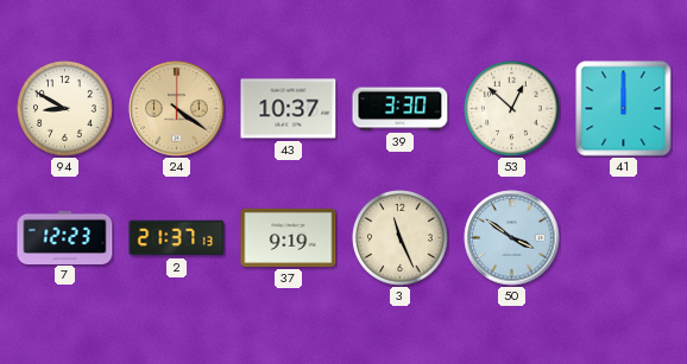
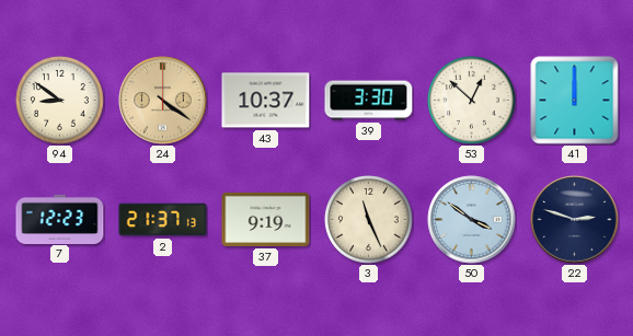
94: 8:50 -> 8:51 (60, 101)
22: none -> 2:48 (575, 220)
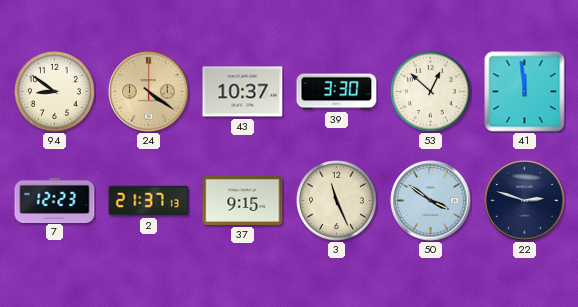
41: 12:00 -> 11:59 (525, 92)
37: 9:19 -> 9:15 (243, 200)
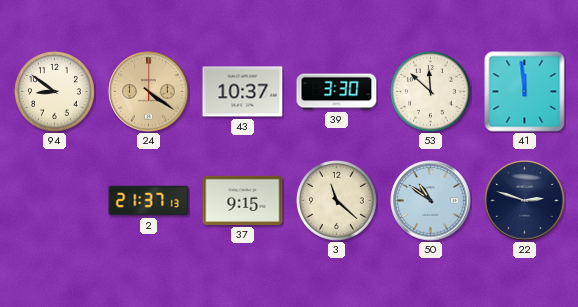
53: 12:52 -> 11:52 (431, 92)
7: 12:23 -> none (55, 200)
3: 11:26 -> 11:22 (337, 201)
50: 3:51 -> 10:51 (431, 201)
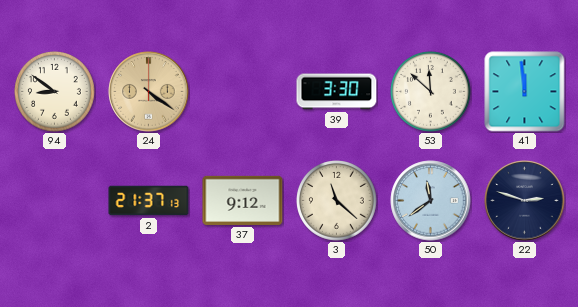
43: 10:37 -> none (243, 92)
37: 9:15 -> 9:12 (243, 200)
50: 10:51 -> 11:39 (431, 201)
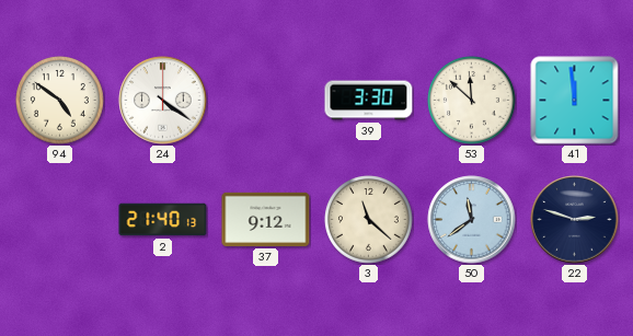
94: 8:51 -> 4:51 (60, 101)
24 dial: champagne -> white (163, 101)
2: 21:37 -> 21:40 (163, 220)
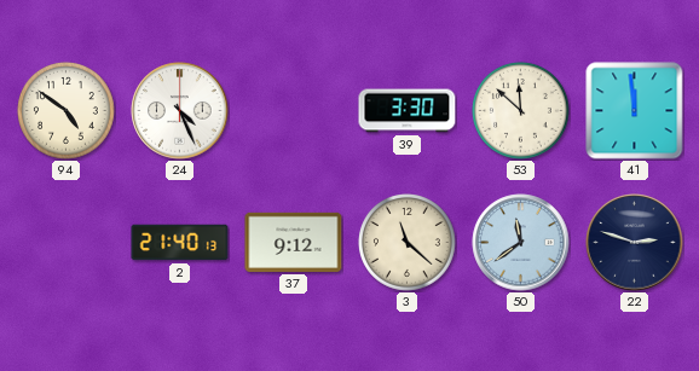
24: 4:21 -> 4:26 (180, 111)
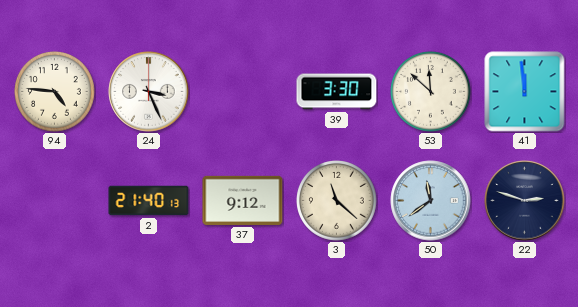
94: 4:51 -> 4:46 (55, 92)
24: 4:26 -> 3:26 (149, 92)
